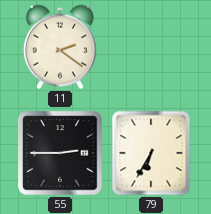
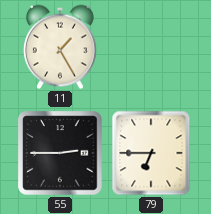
11: 2:21 -> 1:25 (60, 47)
79: 6:35 -> 6:45 (151, 153)
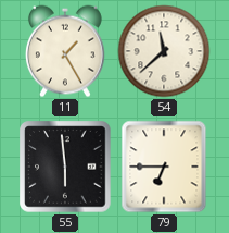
54: none -> 11:38 (164, 51)
55: 2:45 -> 5:59 (65, 167)
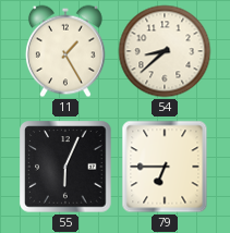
54: 11:38 -> 8:38 (165, 51)
55: 5:59 -> 6:04 (65, 167)
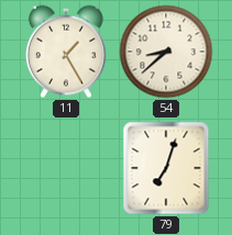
55: 6:04 -> none (65, 167)
79: 6:45 -> 7:03 (166, 168)
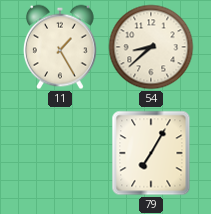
79: 7:03 -> 7:05 (151, 153)
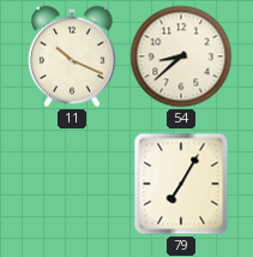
11: 1:25 -> 10:19 (72, 56)
